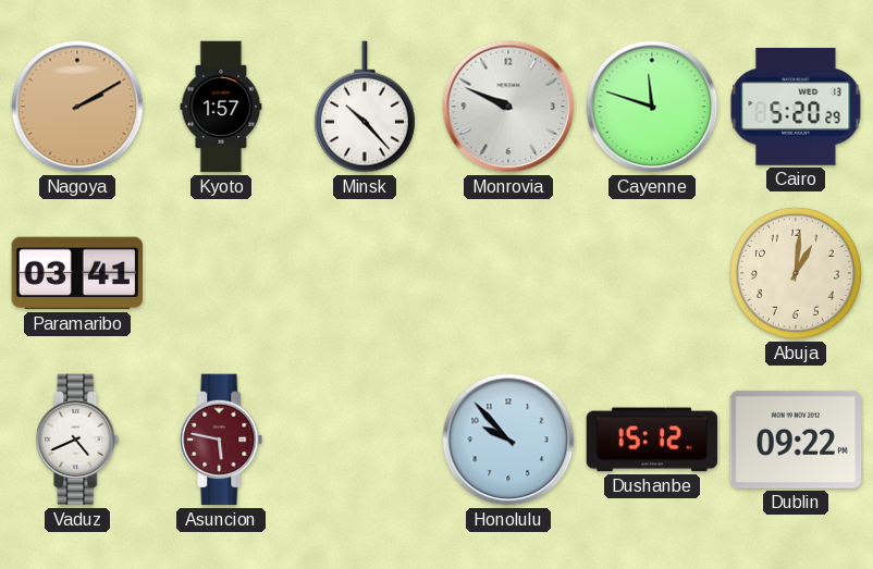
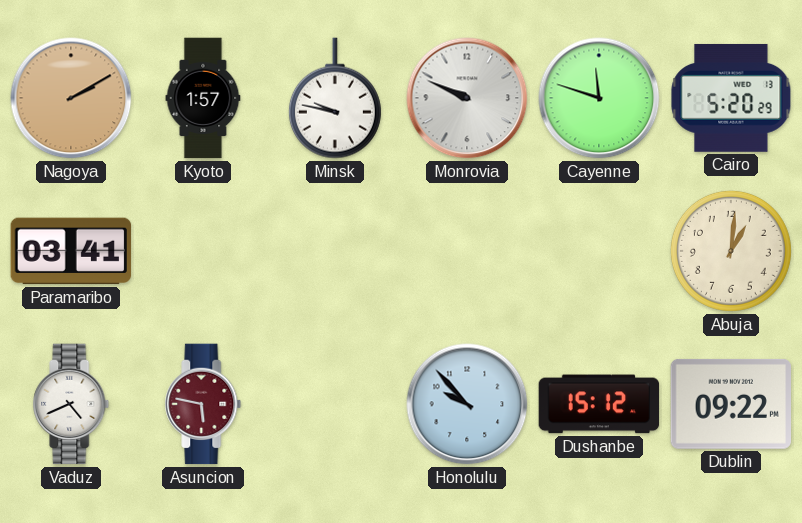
Minsk: 10:23 -> 9:47 (335, 98)
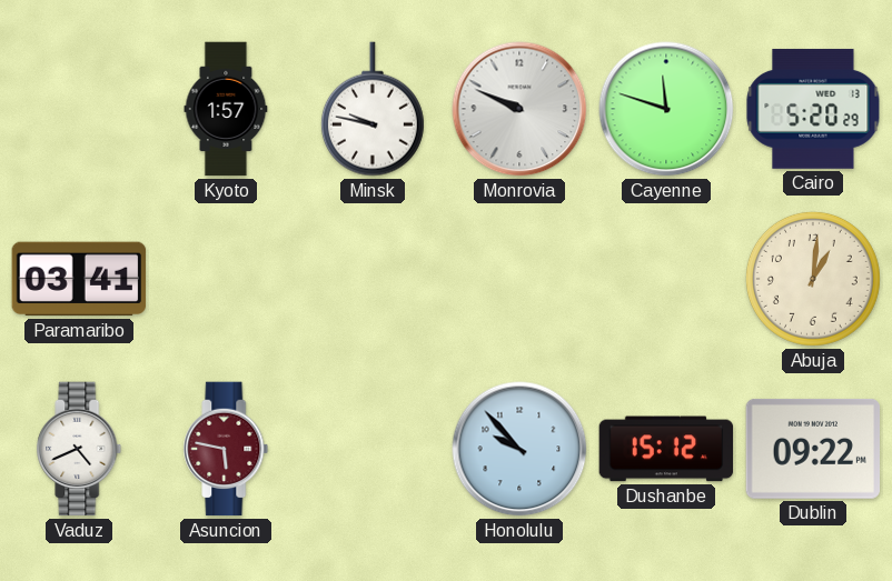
Nagoya: 2:10 -> none (71, 98)
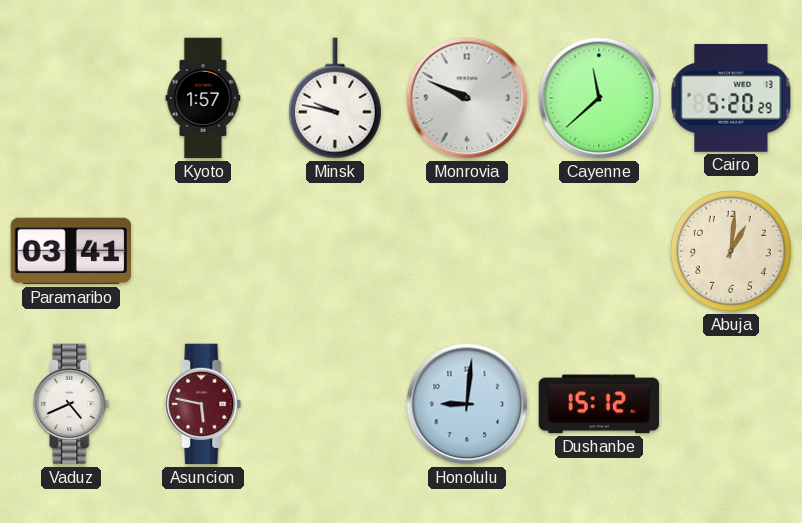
Cayenne: 11:48 -> 11:38 (599, 98)
Honolulu: 9:53 -> 9:01 (467, 404)
Dublin: 09:22 -> none (813, 449)
